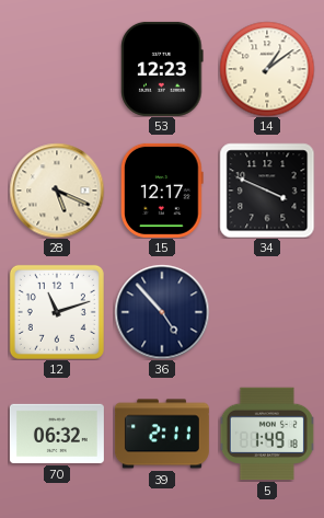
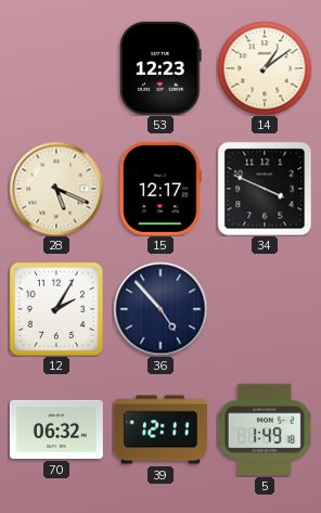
12: 11:12 -> 2:05 (56, 309)
39: 2:11 -> 12:11 (160, 429)
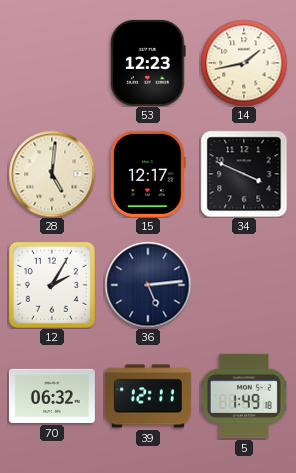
14: 1:09 -> 1:43 (244, 63)
28: 5:19 -> 5:01 (52, 174)
36: 4:53 -> 5:14 (148, 285)
